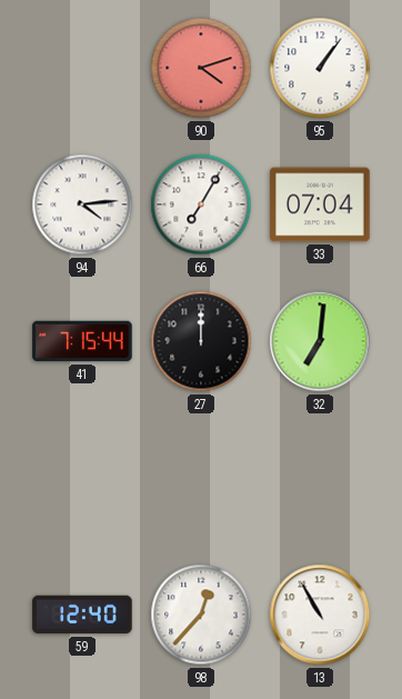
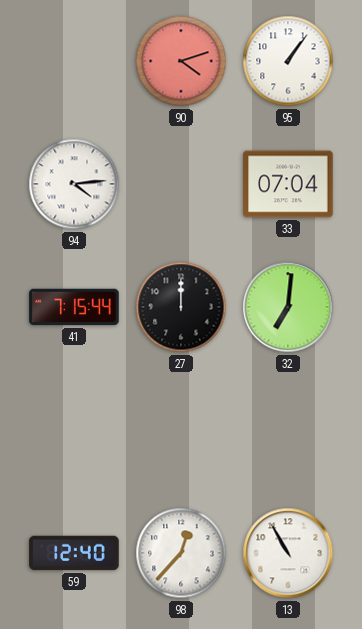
66: 7:05 -> none (201, 204)
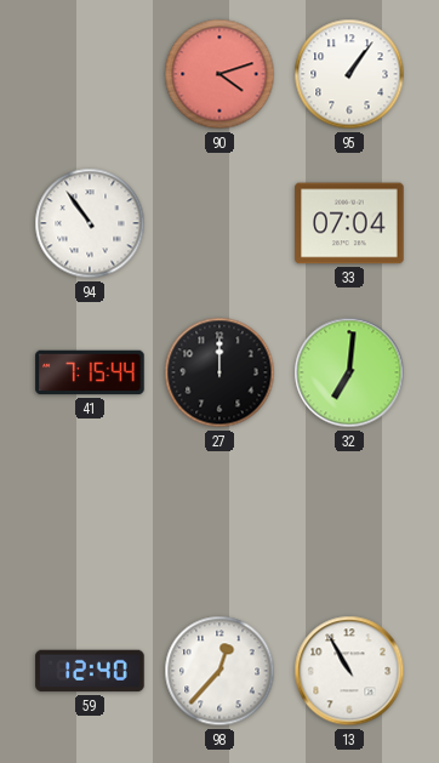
94: 4:14 -> 10:54 (90, 223)
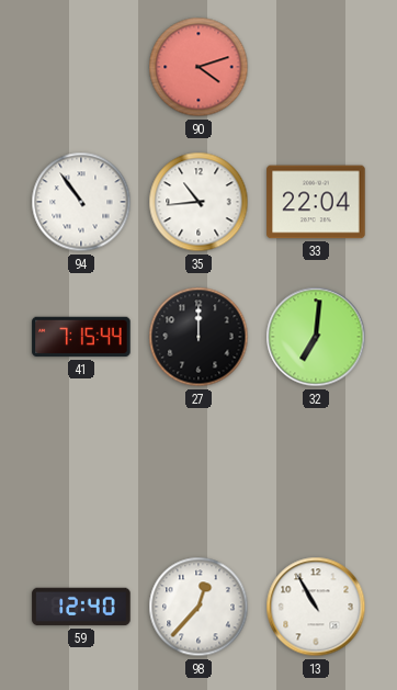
95: 1:06 -> none (349, 74)
35: none -> 10:44 (198, 202)
33: 07:04 -> 22:04 (316, 202)
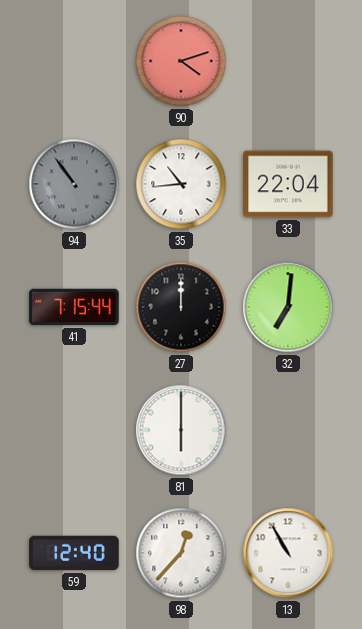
94 dial: white -> grey (74, 184)
81: none -> 6:00 (181, 430)
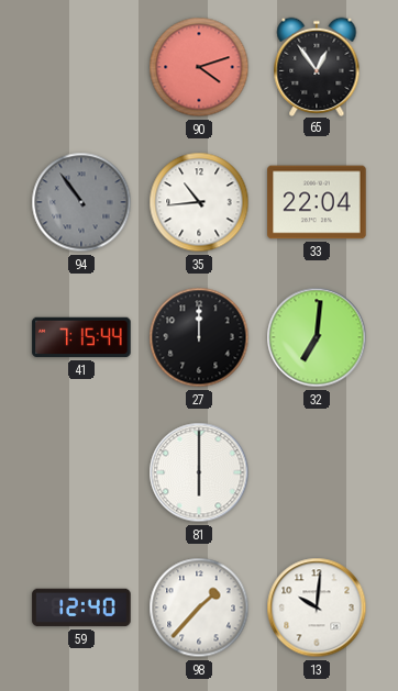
65: none -> 12:54 (317, 66)
98: 12:37 -> 1:37 (199, 608)
13: 10:55 -> 10:01 (317, 608)
